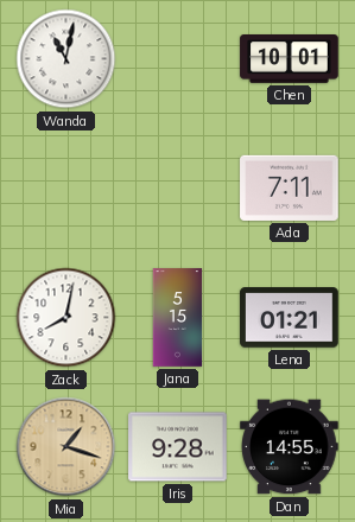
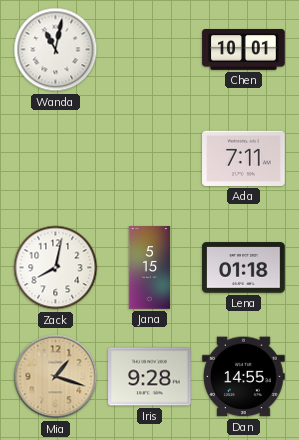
Lena: 01:21 -> 01:18 (244, 268)
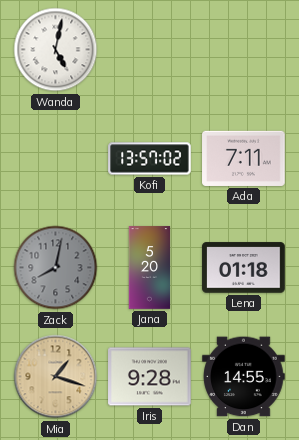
Wanda: 11:02 -> 5:02 (56, 50)
Chen: 10:01 -> none (244, 50)
Kofi: none -> 13:57 (150, 159)
Zack dial: white -> grey (56, 268)
Jana: 5:15 -> 5:20 (150, 268)
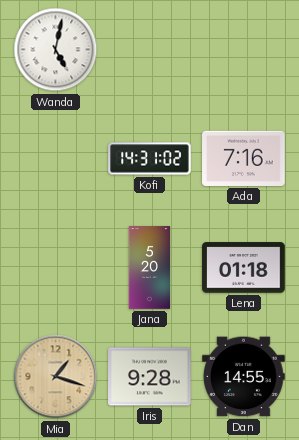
Kofi: 13:57 -> 14:31 (150, 159)
Ada: 7:11 -> 7:16 (244, 158)
Zack: 8:02 -> none (56, 268)
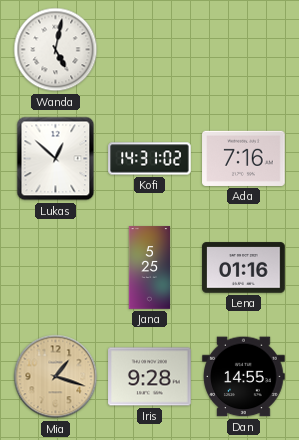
Lukas: none -> 12:52 (56, 159)
Jana: 5:20 -> 5:25 (150, 268)
Lena: 01:18 -> 01:16 (244, 268)
